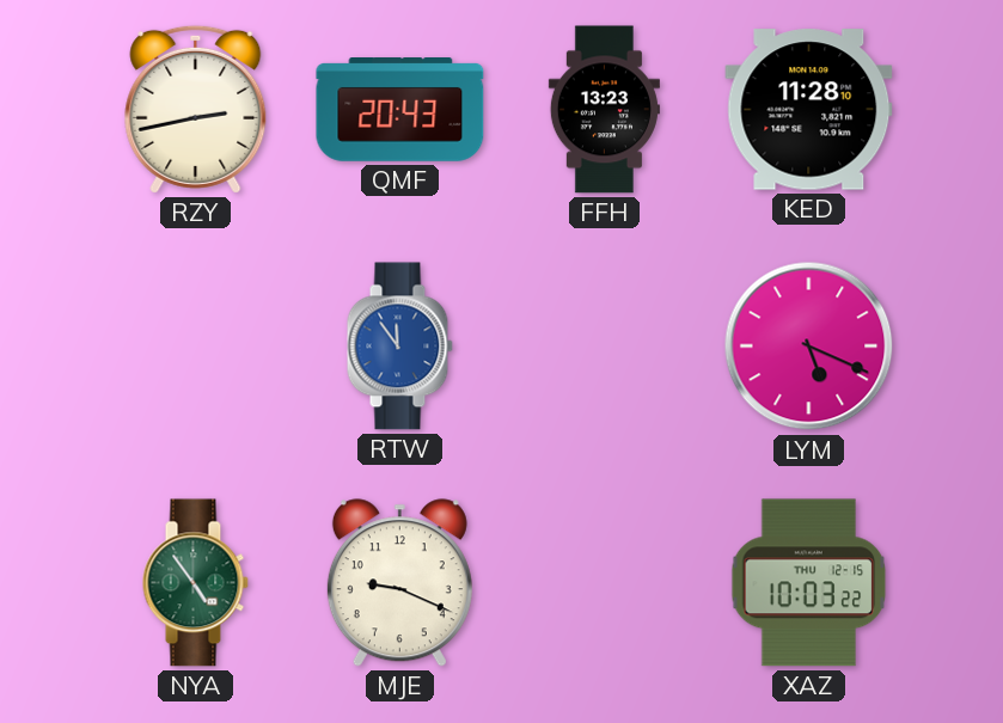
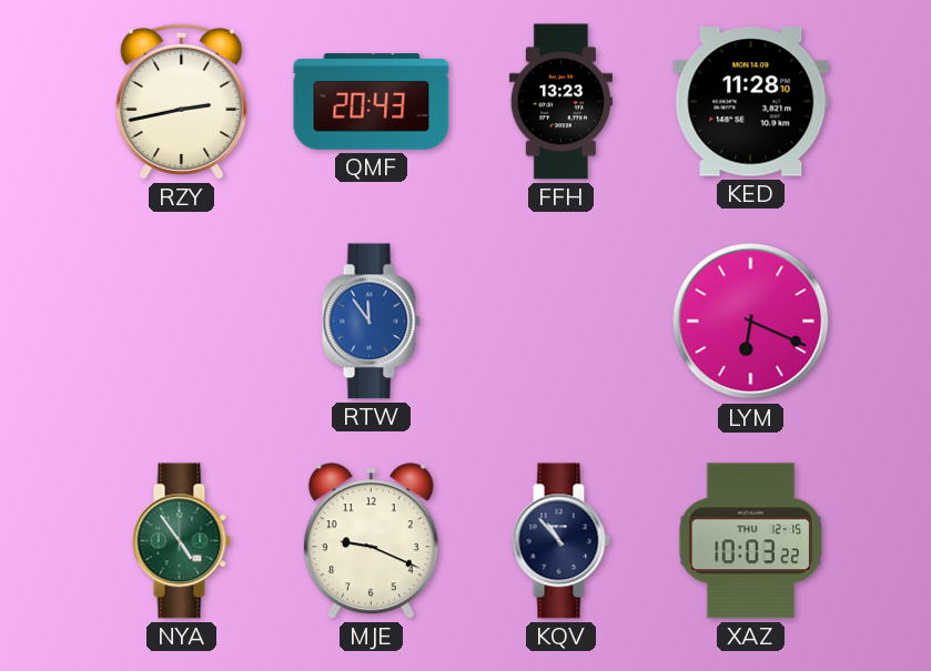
LYM: 5:19 -> 6:19 (751, 322)
KQV: none -> 10:53 (560, 541)
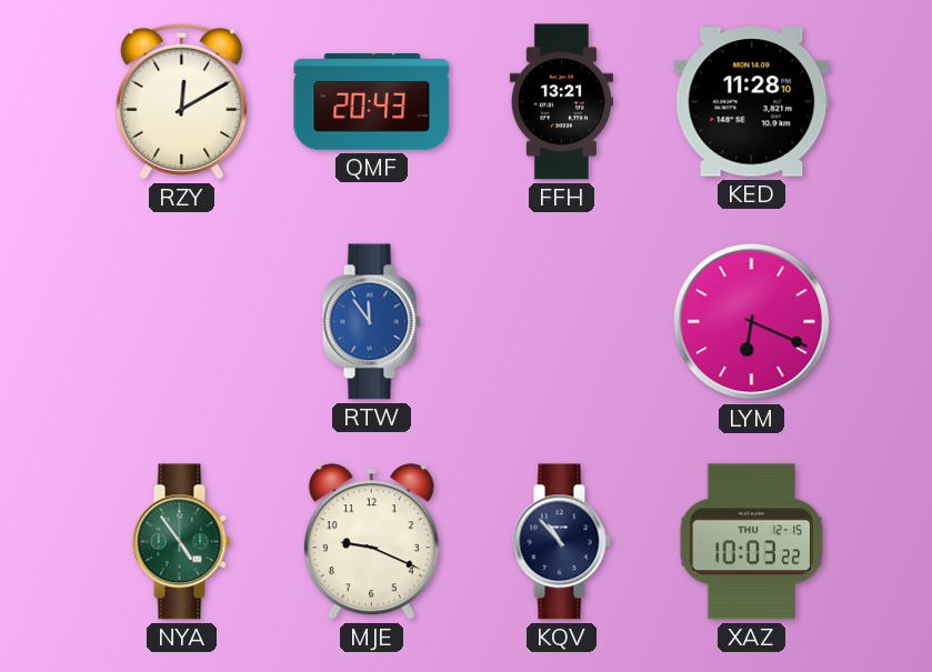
RZY: 2:43 -> 12:10 (182, 101)
FFH: 13:23 -> 13:21 (561, 102)
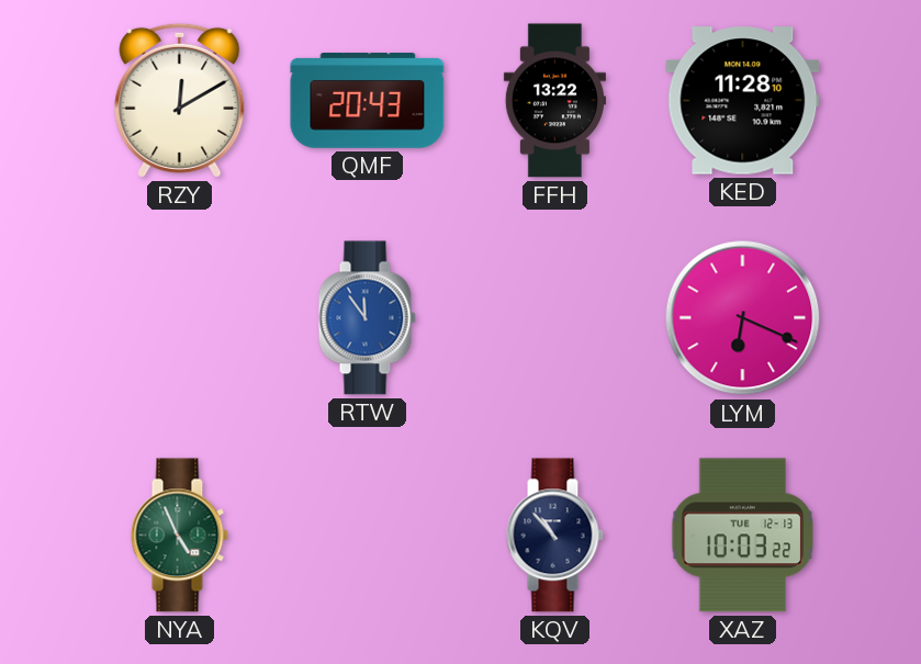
FFH: 13:21 -> 13:22 (554, 101)
NYA: 4:54 -> 4:56 (179, 536)
MJE: 9:19 -> none (371, 542)
XAZ date: THU 12-15 -> TUE 12-13 (743, 536)
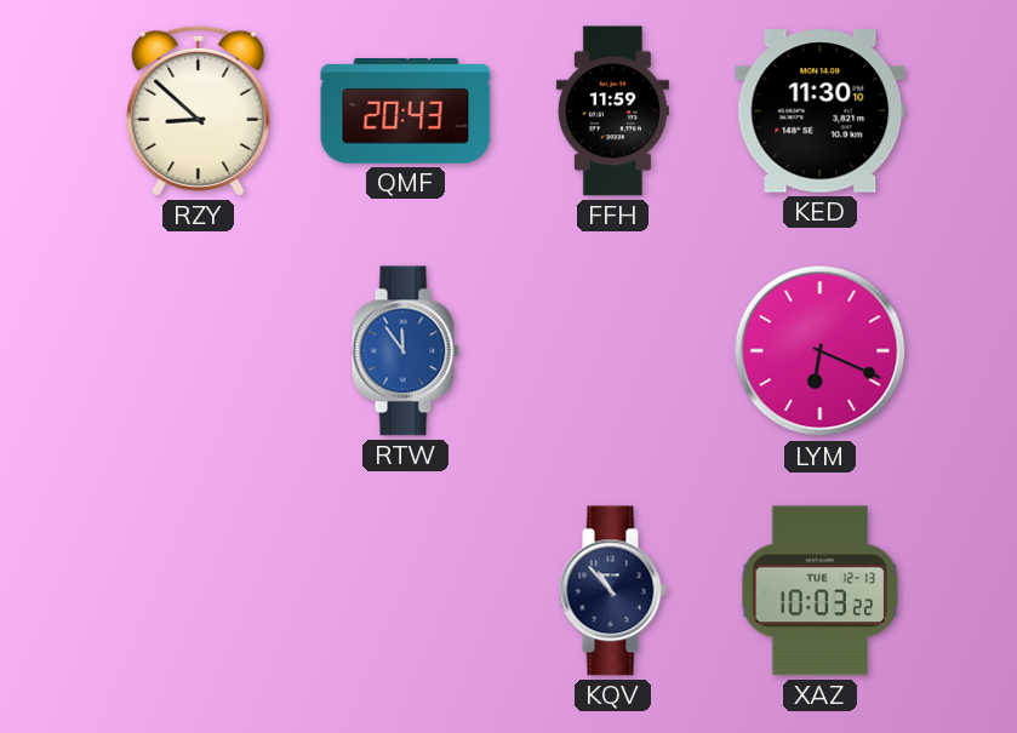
RZY: 12:10 -> 8:52 (199, 110)
FFH: 13:22 -> 11:59 (612, 111)
KED: 11:28 -> 11:30 (821, 111)
NYA: 4:56 -> none (179, 536)
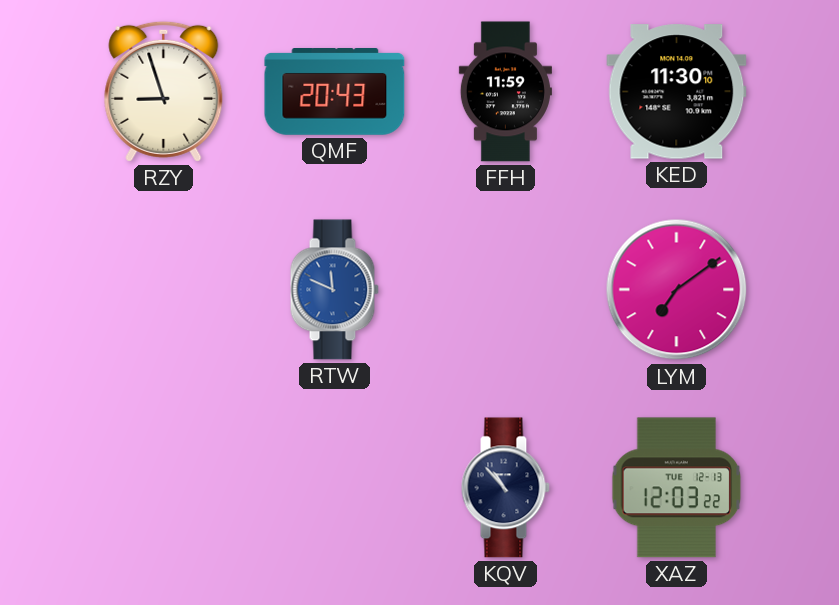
RZY: 8:52 -> 8:57 (164, 91)
RTW: 11:54 -> 11:49 (334, 290)
LYM: 6:19 -> 7:09 (677, 290)
XAZ: 10:03 -> 12:03 (677, 488)
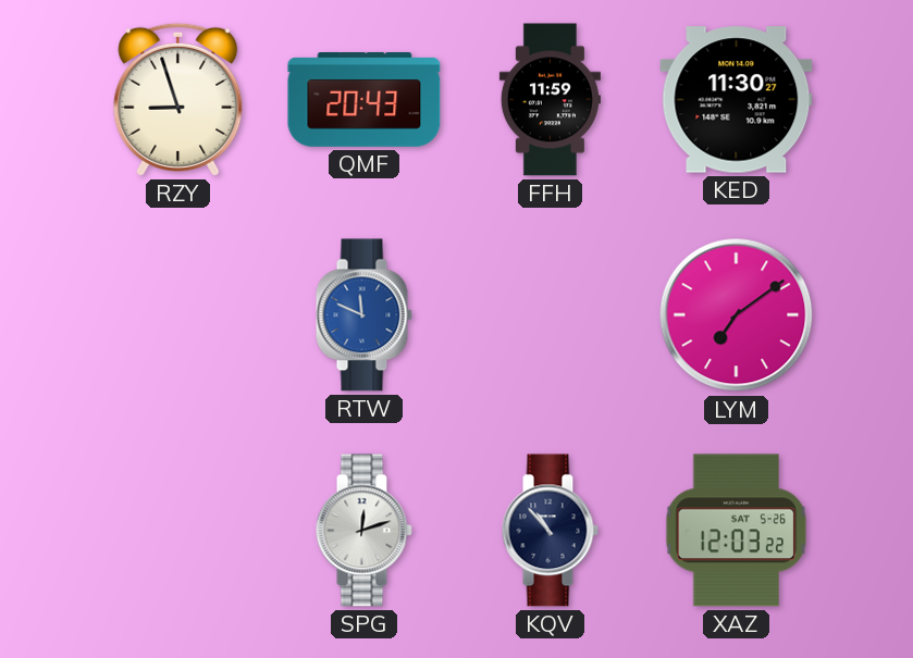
KED: 11:30:10 -> 11:30:27 (737, 100)
SPG: none -> 12:12 (363, 531)
XAZ date: TUE 12-13 -> SAT 5-26 (737, 531)
